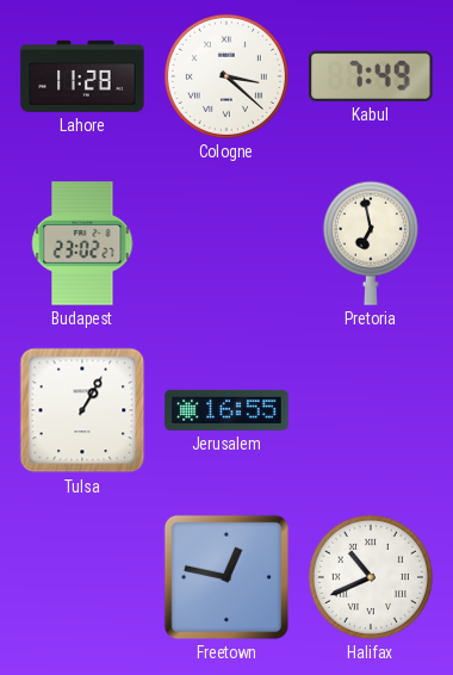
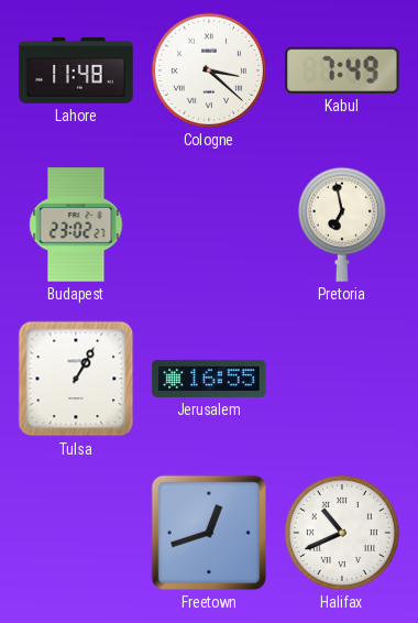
Lahore: 11:28 -> 11:48 (76, 70)
Freetown: 12:47 -> 12:42 (209, 533)
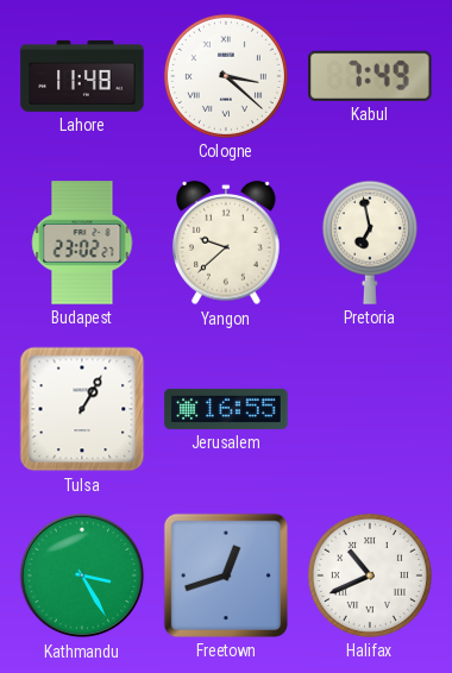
Yangon: none -> 9:38 (227, 243)
Kathmandu: none -> 3:25 (82, 575)
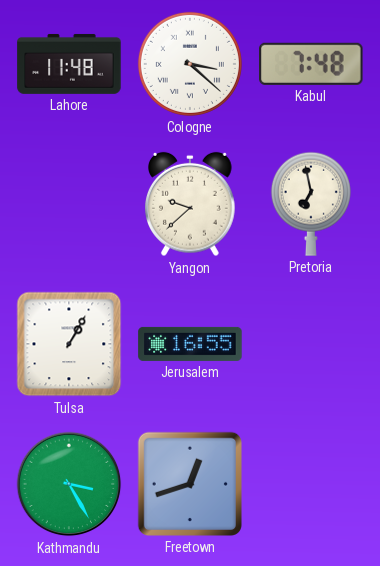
Kabul: 7:49 -> 7:48 (311, 64)
Budapest: 23:02 -> none (82, 243)
Halifax: 10:41 -> none (370, 575)
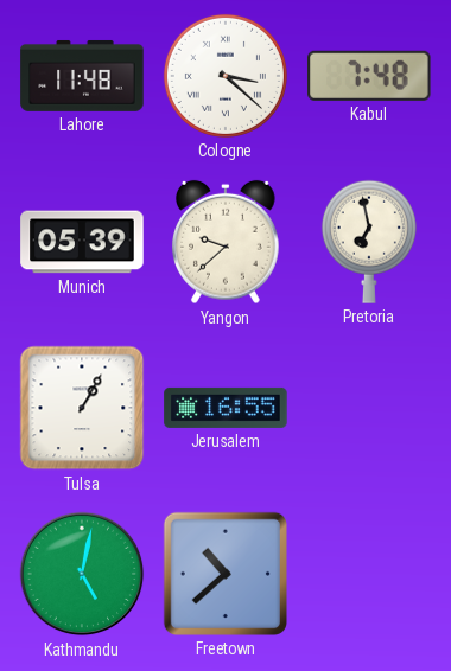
Munich: none -> 05:39 (82, 242)
Kathmandu: 3:25 -> 5:02 (82, 574)
Freetown: 12:42 -> 10:38 (225, 574)
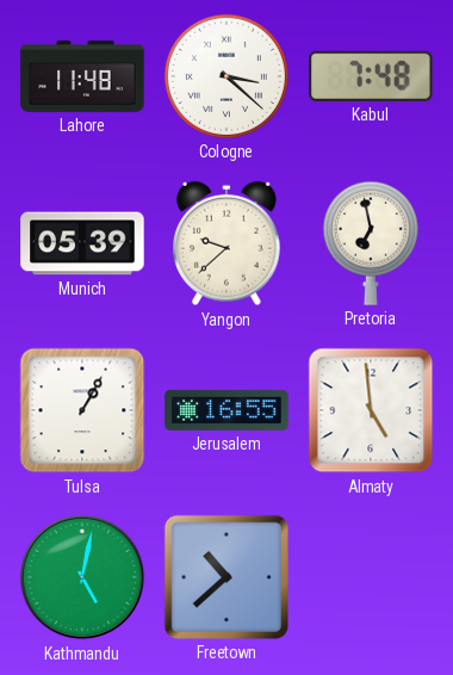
Almaty: none -> 4:59 (371, 410)
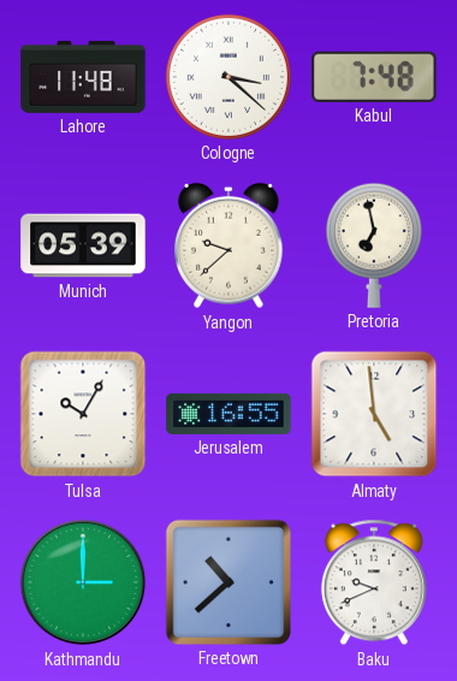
Tulsa: 1:05 -> 10:05 (83, 414)
Kathmandu: 5:02 -> 3:00 (83, 582)
Baku: none -> 9:41 (374, 582)
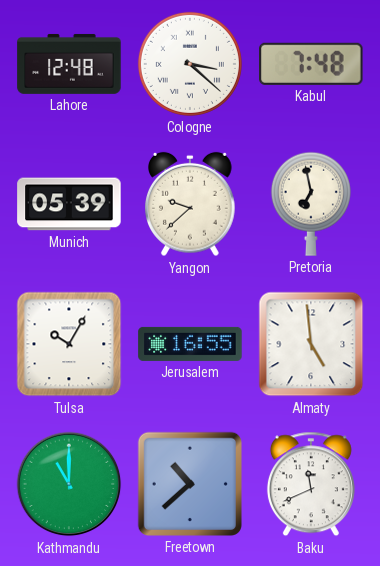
Lahore: 11:48 -> 12:48 (69, 64)
Kathmandu: 3:00 -> 11:00 (69, 484)
Baku: 9:41 -> 11:41 (311, 484)
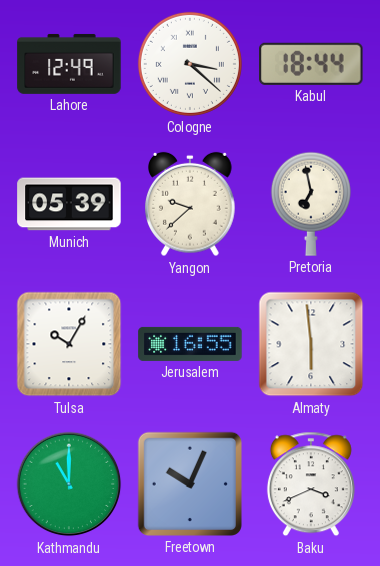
Lahore: 12:48 -> 12:49 (69, 64)
Kabul: 7:48 -> 18:44 (311, 64)
Almaty: 4:59 -> 5:59 (311, 344)
Freetown: 10:38 -> 10:04 (190, 484)
Baku: 11:41 -> 3:41 (311, 484)
